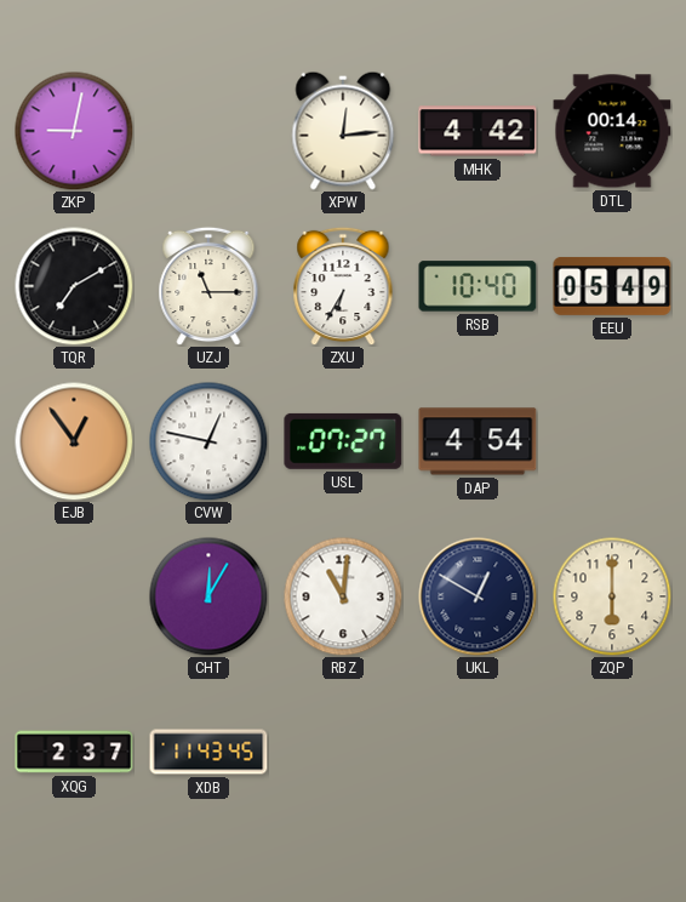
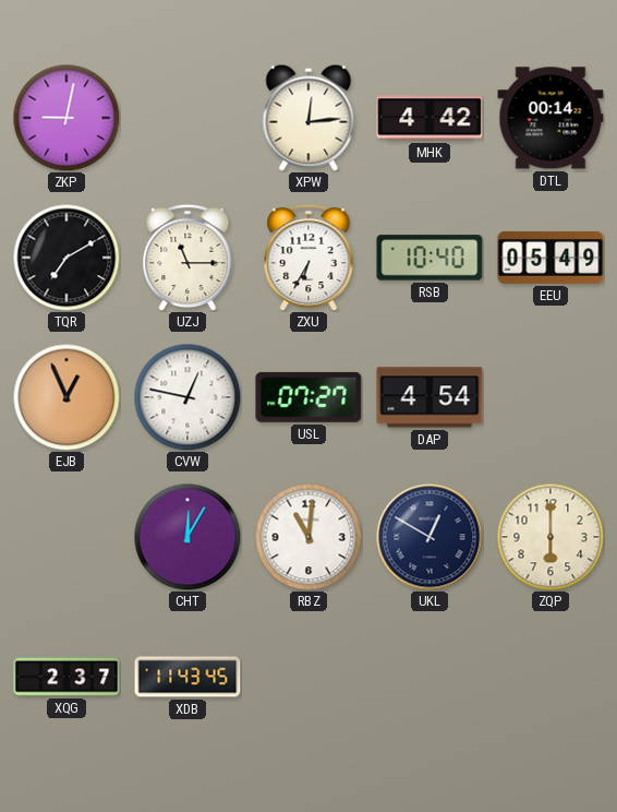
EJB: 12:54 -> 12:56 (66, 397)
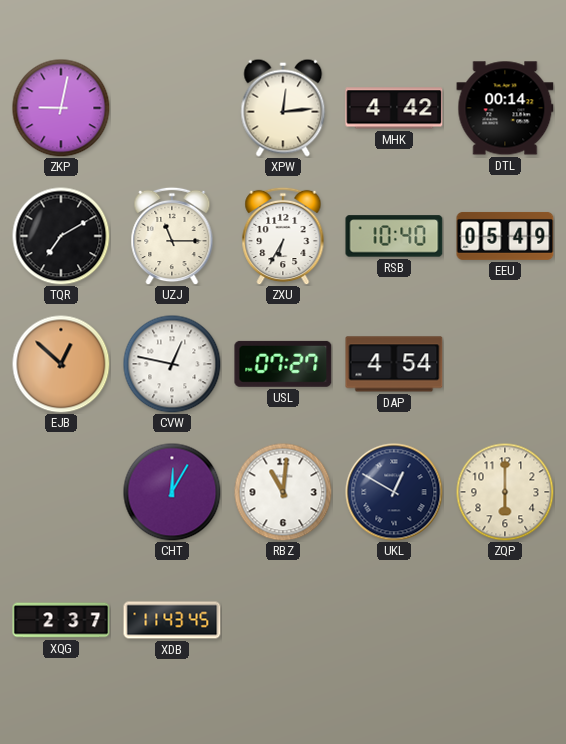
EJB: 12:56 -> 12:52 (61, 364)
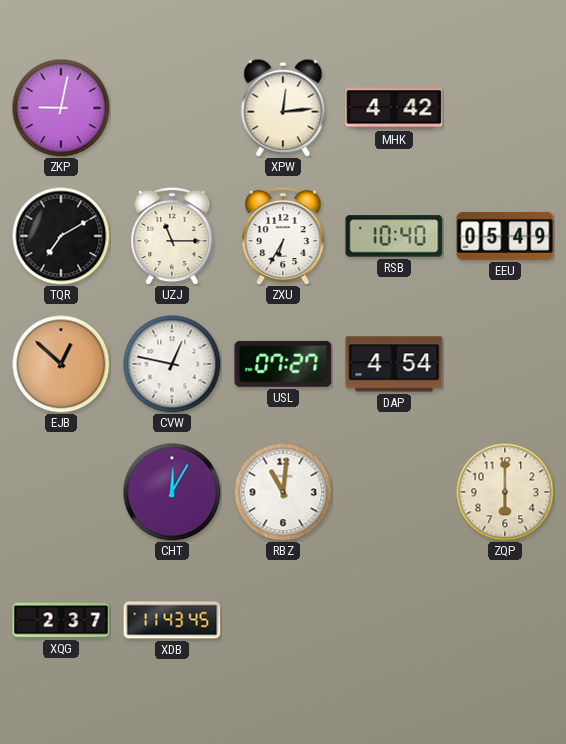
DTL: 00:14 -> none (505, 108)
UKL: 12:50 -> none (394, 492)
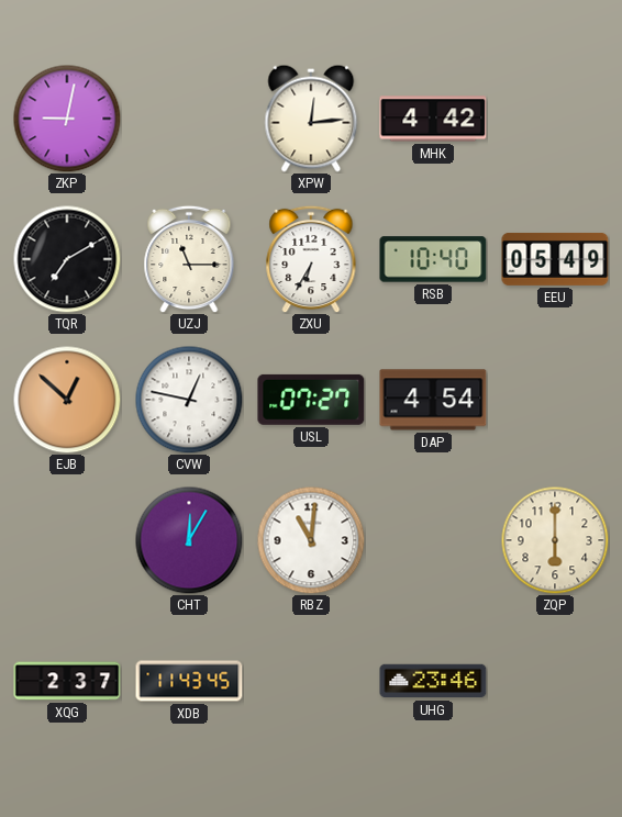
UHG: none -> 23:46 (433, 681)
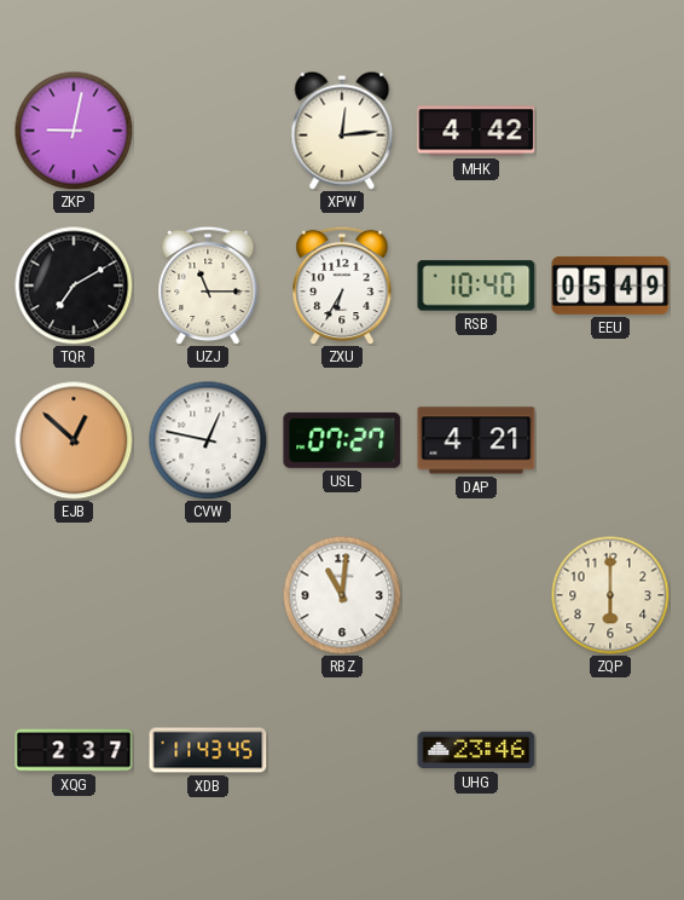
DAP: 4:54 -> 4:21 (476, 440)
CHT: 12:05 -> none (189, 540)
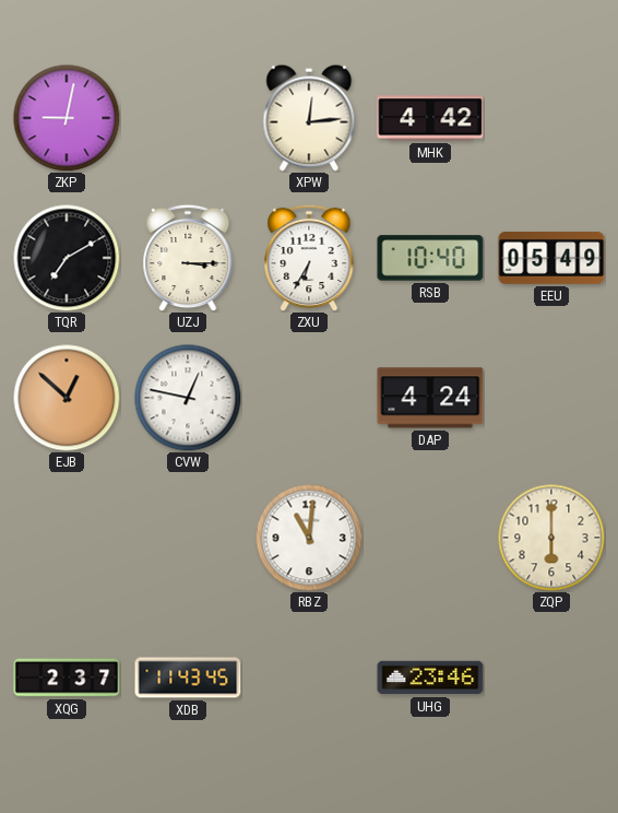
UZJ: 11:15 -> 3:15 (188, 258)
USL: 07:27 -> none (342, 440)
DAP: 4:21 -> 4:24 (430, 398)
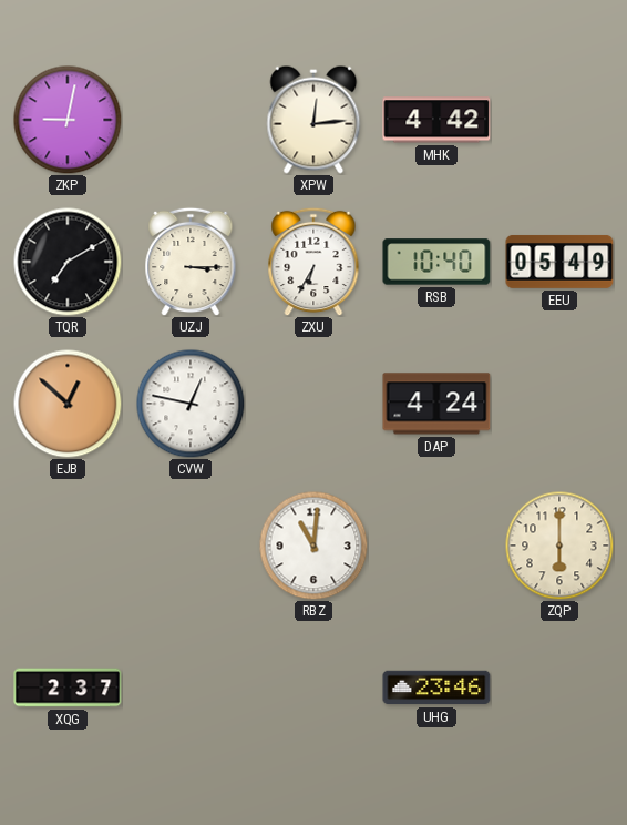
XDB: 11:43 -> none (188, 677)
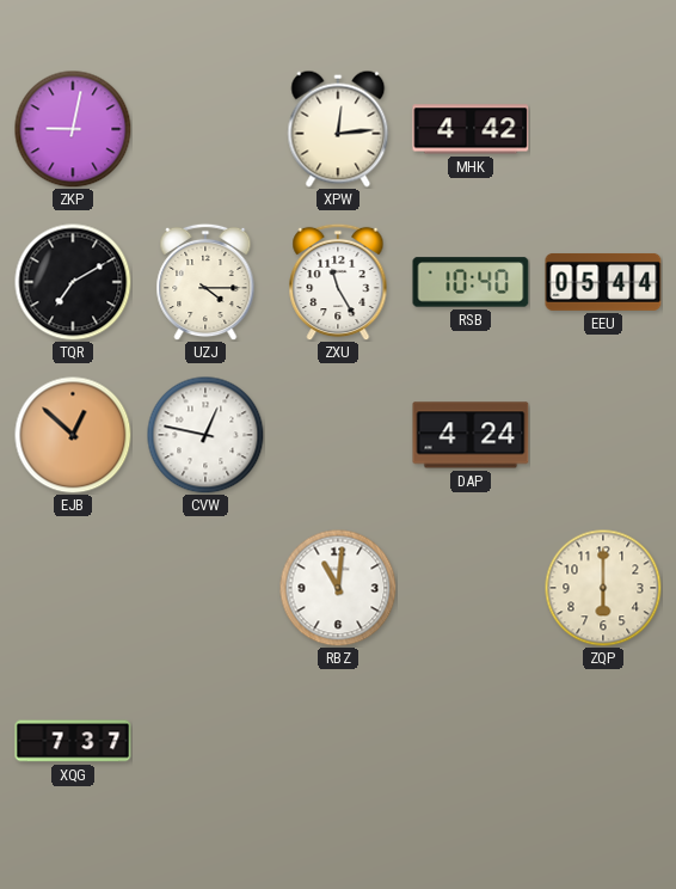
UZJ: 3:15 -> 4:15 (205, 282)
ZXU: 6:35 -> 11:25 (338, 282)
EEU: 05:49 -> 05:44 (603, 282)
XQG: 2:37 -> 7:37 (73, 741)
UHG: 23:46 -> none (436, 687)
